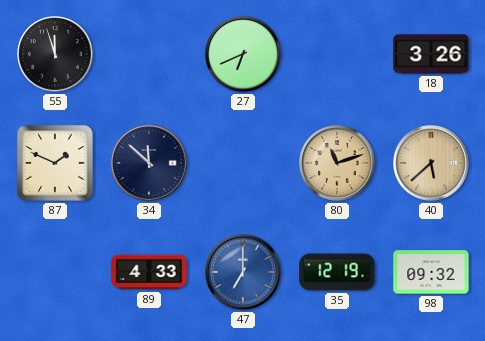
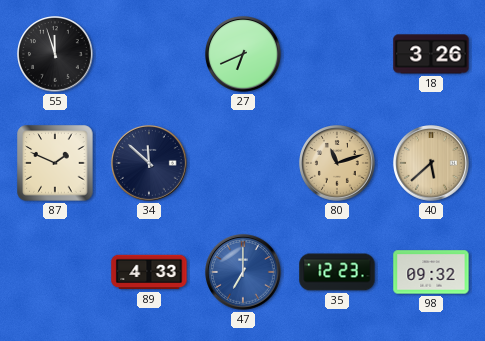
35: 12:19 -> 12:23 (337, 272)
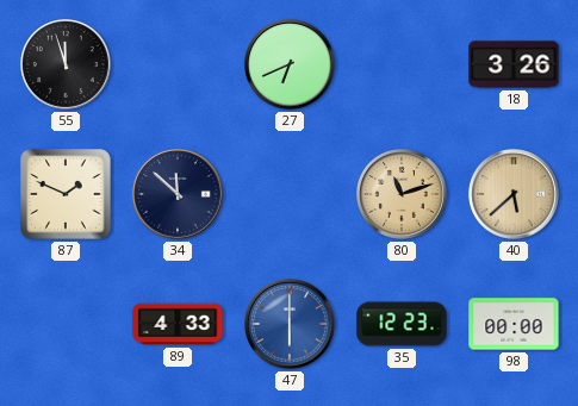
47: 7:00 -> 6:00 (291, 325)
98: 09:32 -> 00:00 (514, 324)
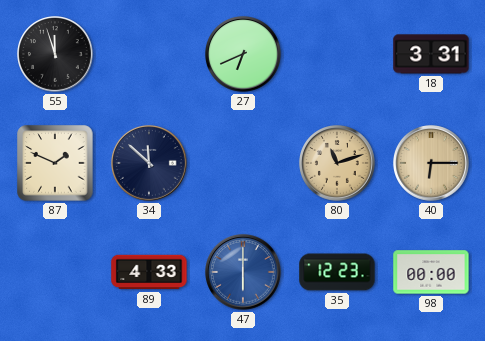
18: 3:26 -> 3:31 (431, 54)
40: 5:38 -> 6:15 (432, 164)
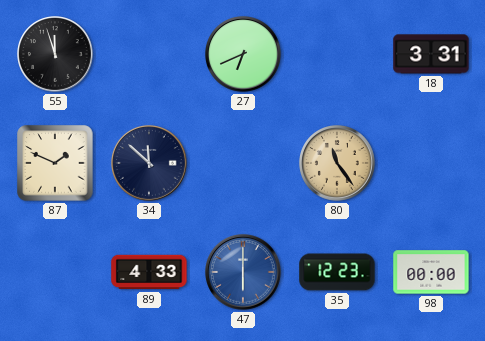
80: 11:12 -> 11:24 (338, 164)
40: 6:15 -> none (432, 164)
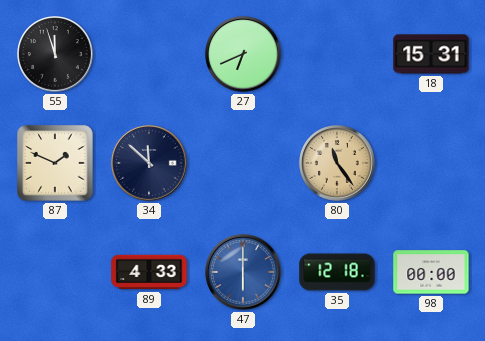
18: 3:31 -> 15:31 (431, 54)
35: 12:23 -> 12:18 (337, 272)
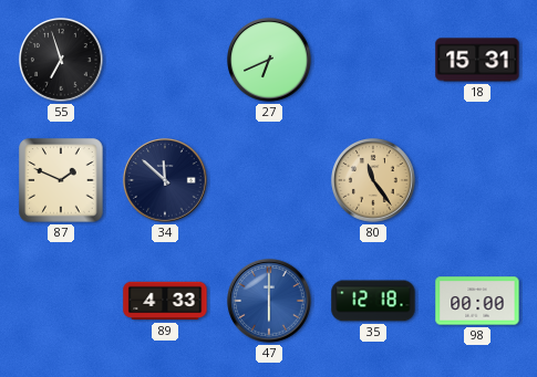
55: 11:57 -> 6:57 (62, 61)
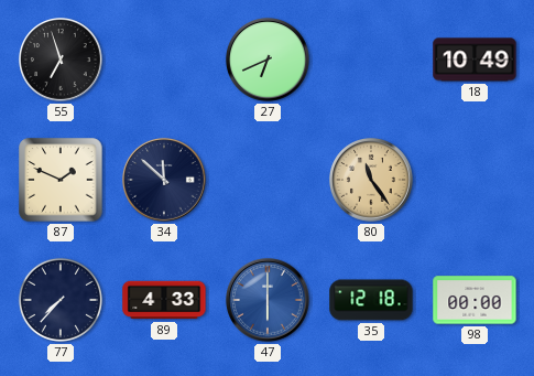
18: 15:31 -> 10:49 (475, 60)
77: none -> 7:37 (61, 300)
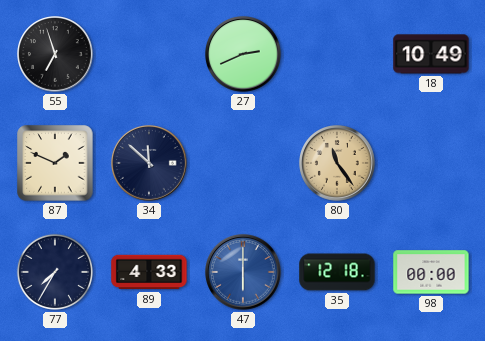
27: 6:41 -> 2:41 (244, 55)
77: 7:37 -> 7:35 (55, 272)
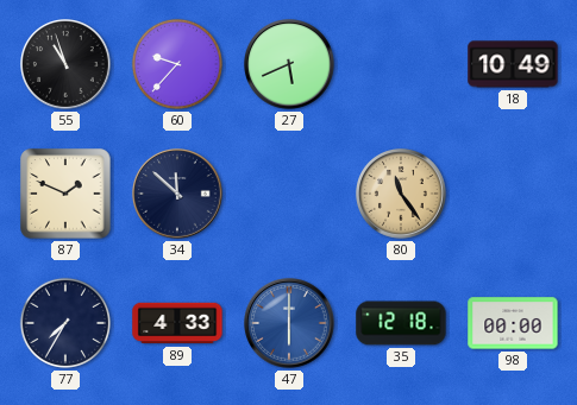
55: 6:57 -> 10:57 (67, 65)
60: none -> 9:37 (177, 64)
27: 2:41 -> 5:41 (290, 65)
